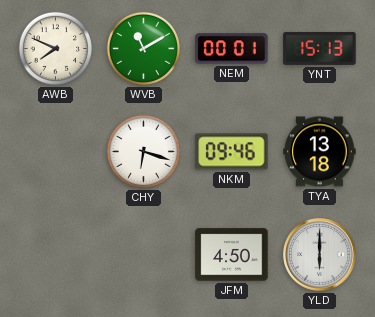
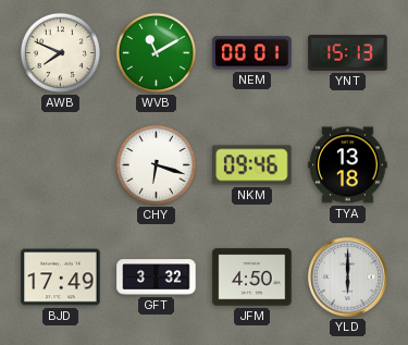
BJD: none -> 17:49 (61, 278)
GFT: none -> 3:32 (157, 278)
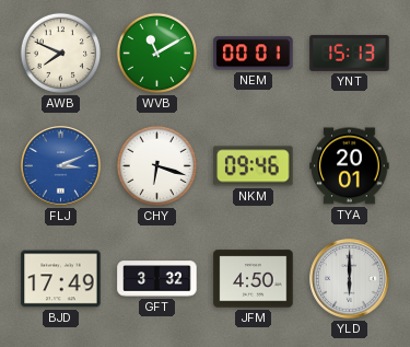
FLJ: none -> 3:11 (61, 166)
TYA: 13:18 -> 20:01 (350, 166)
